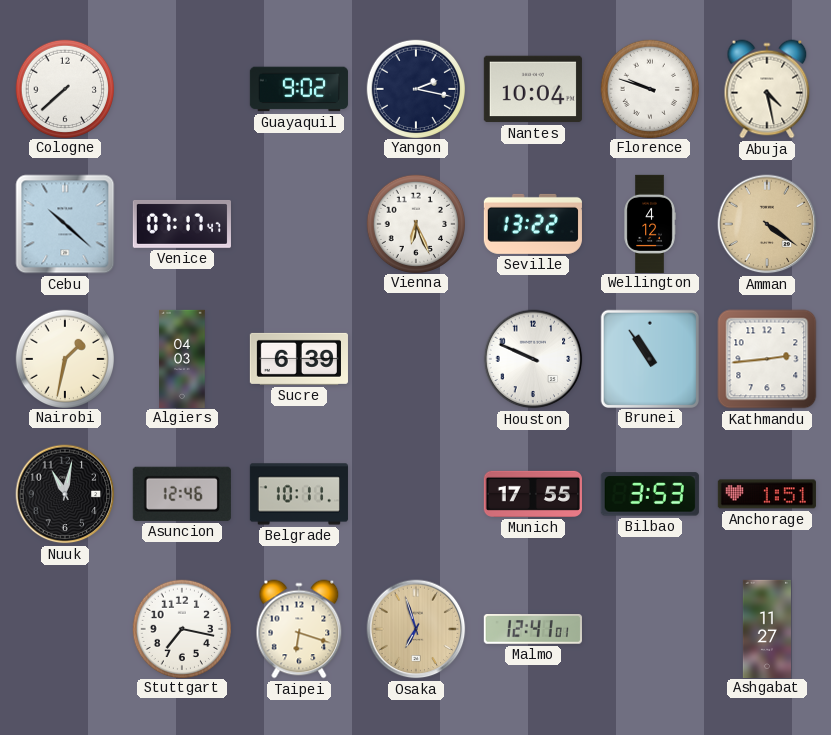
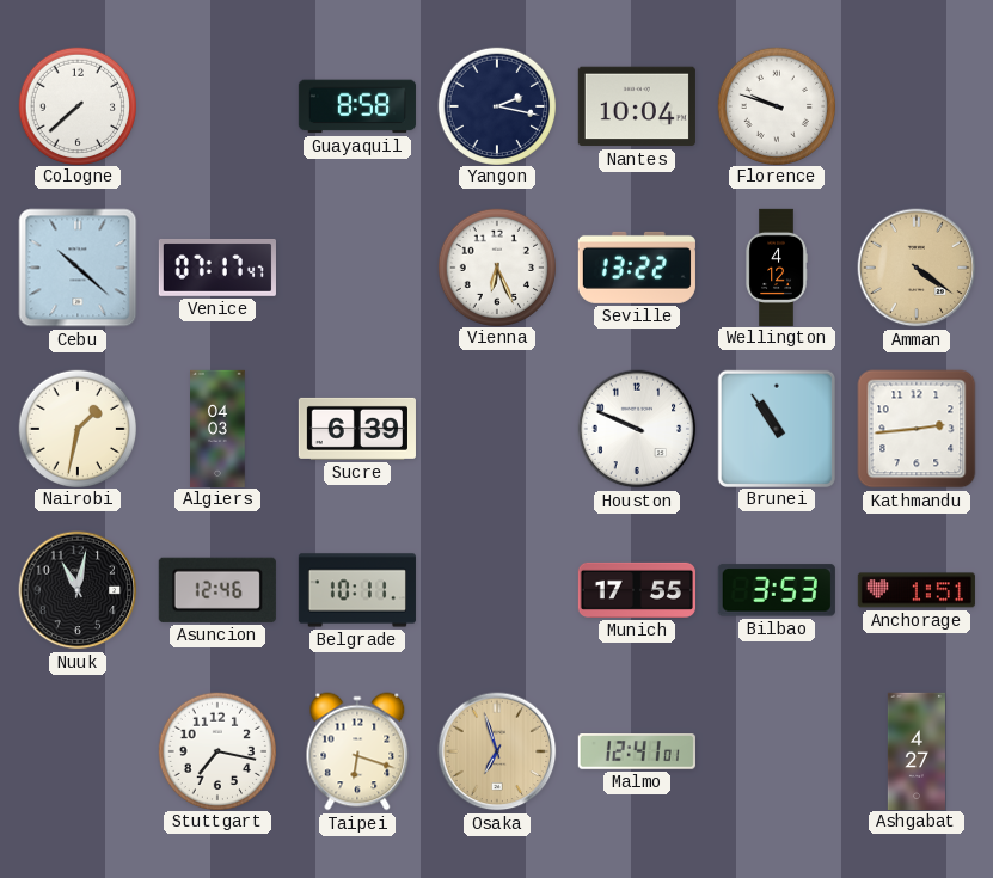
Guayaquil: 9:02 -> 8:58 (357, 106)
Abuja: 4:28 -> none (767, 89)
Ashgabat: 11:27 -> 4:27 (917, 750)
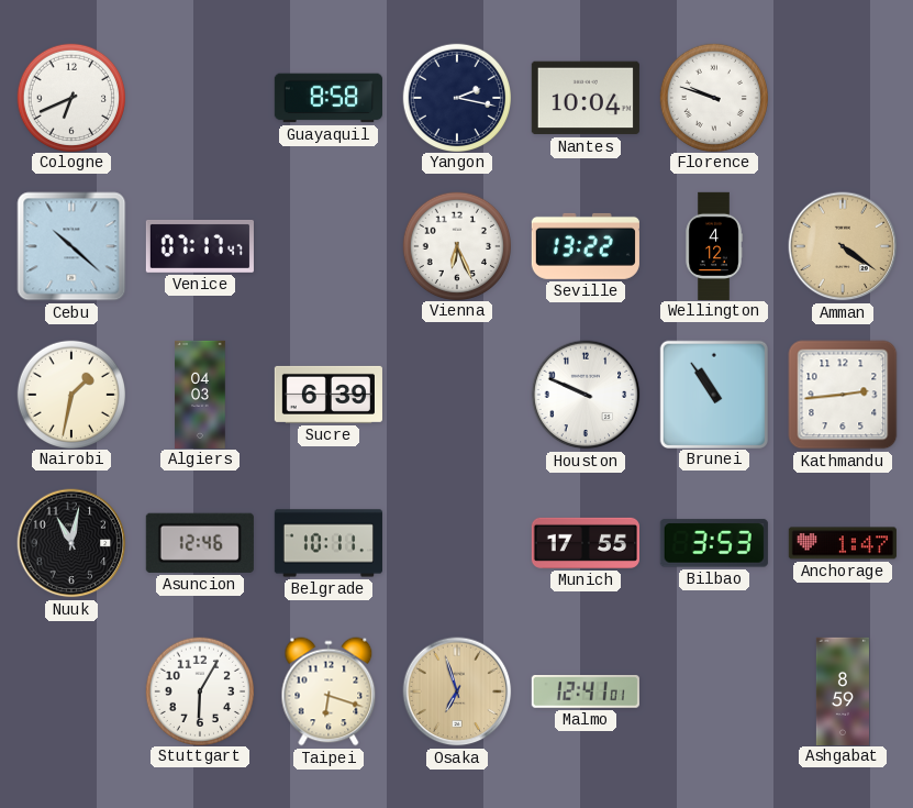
Cologne: 7:38 -> 6:41 (70, 97)
Anchorage: 1:51 -> 1:47 (843, 543)
Stuttgart: 7:17 -> 6:05 (199, 690)
Ashgabat: 4:27 -> 8:59 (843, 690)
